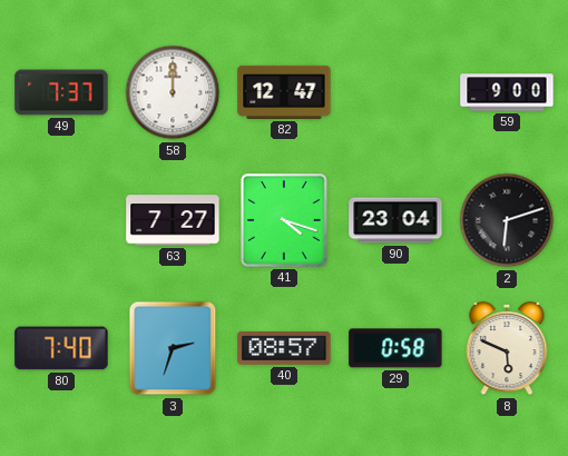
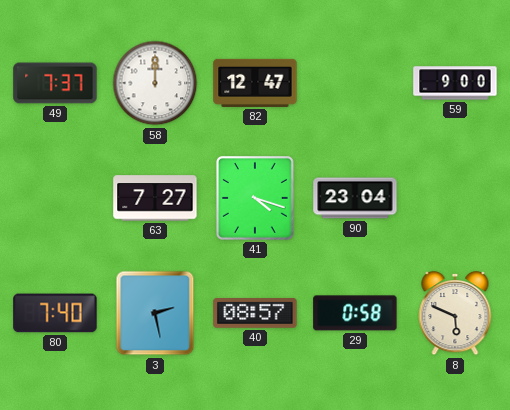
2: 6:12 -> none (507, 220)
3: 2:33 -> 2:28 (155, 313)
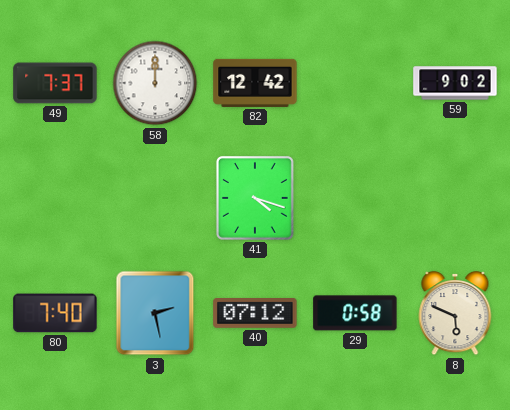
82: 12:47 -> 12:42 (255, 83)
59: 9:00 -> 9:02 (455, 83)
63: 7:27 -> none (155, 198)
90: 23:04 -> none (355, 198)
40: 08:57 -> 07:12 (255, 314)
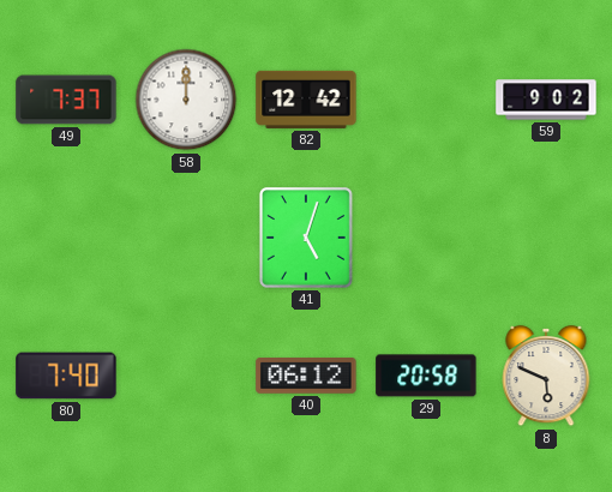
41: 4:18 -> 5:03 (306, 238)
3: 2:28 -> none (155, 313)
40: 07:12 -> 06:12 (306, 377)
29: 0:58 -> 20:58 (426, 376)
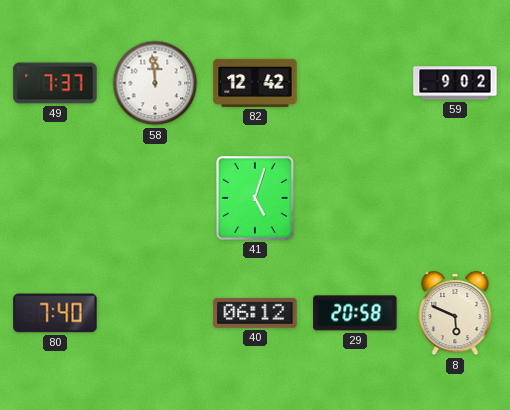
58: 12:00 -> 11:59 (155, 83)
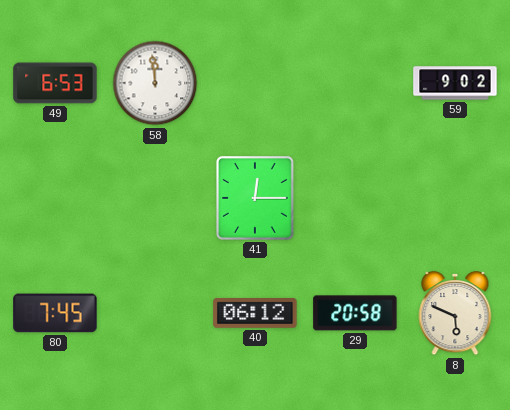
49: 7:37 -> 6:53 (55, 83)
82: 12:42 -> none (255, 83)
41: 5:03 -> 12:15 (255, 198)
80: 7:40 -> 7:45 (55, 313)
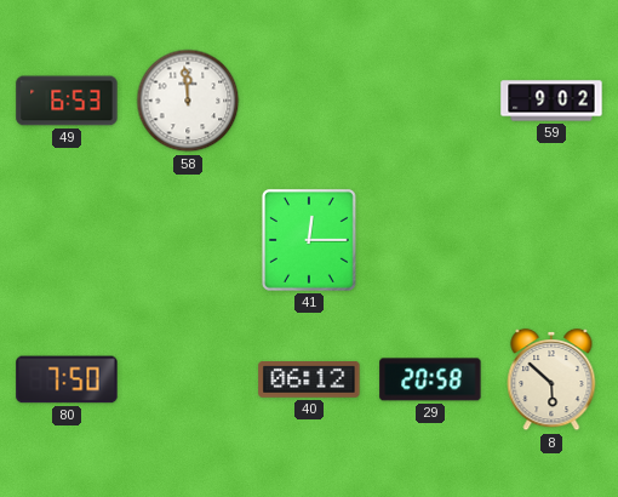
80: 7:45 -> 7:50 (67, 379)
8: 5:49 -> 5:52 (551, 379)
